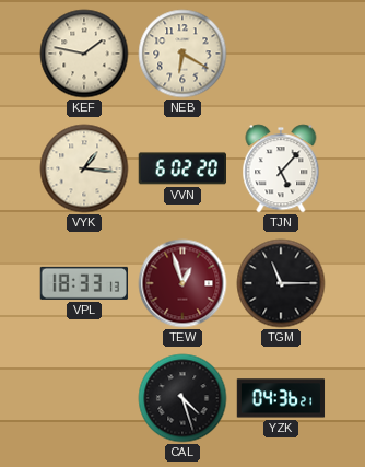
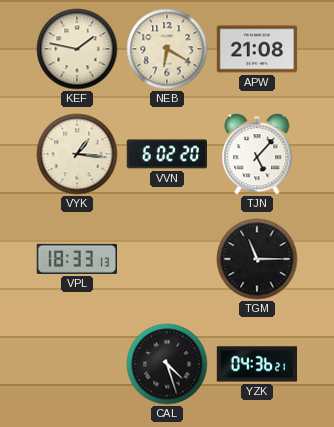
APW: none -> 21:08 (257, 49)
TEW: 12:57 -> none (182, 283)
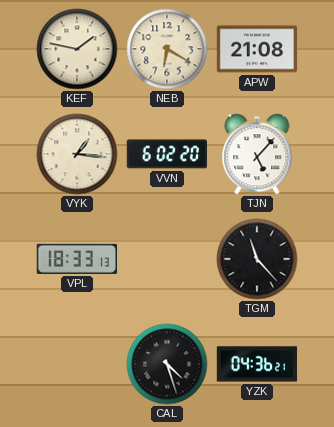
TGM: 11:15 -> 11:23 (257, 259)
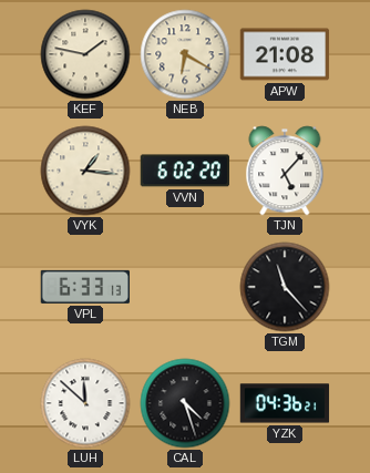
VPL: 18:33 -> 6:33 (84, 287)
LUH: none -> 11:52 (85, 403)
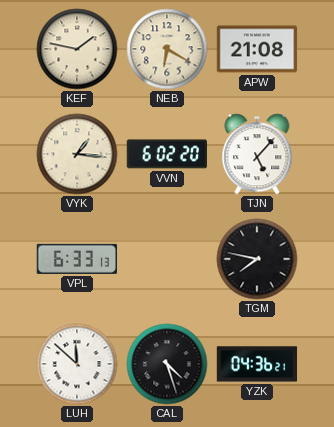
TGM: 11:23 -> 7:47 (257, 259)
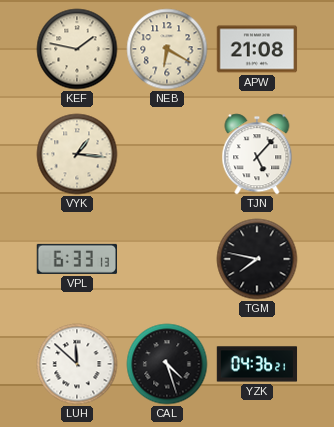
VVN: 6:02 -> none (166, 154)
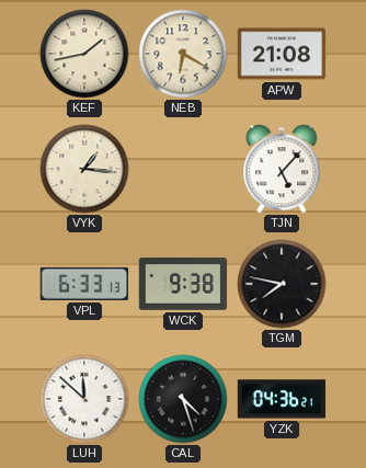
KEF: 1:47 -> 1:43 (84, 54)
WCK: none -> 9:38 (183, 285)
